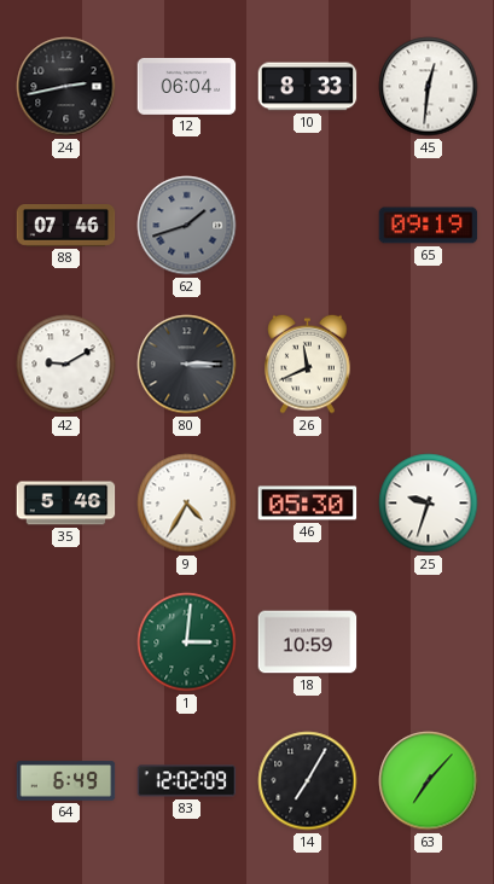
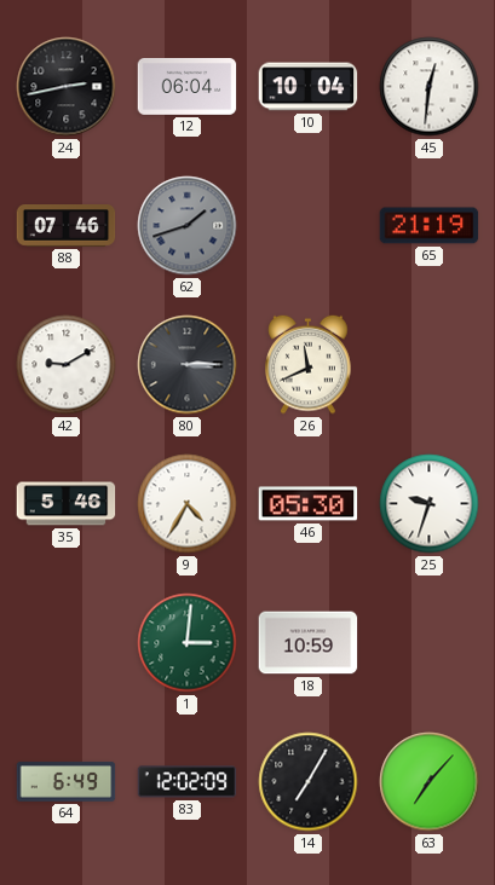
10: 8:33 -> 10:04 (309, 87)
65: 09:19 -> 21:19 (430, 226)
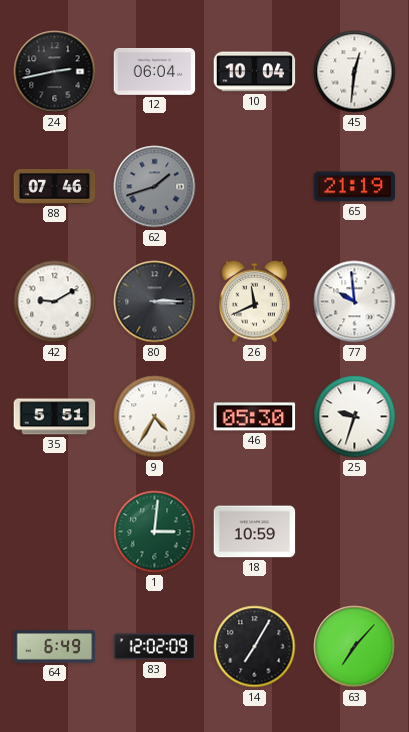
77: none -> 9:59 (355, 302)
35: 5:46 -> 5:51 (55, 417)
